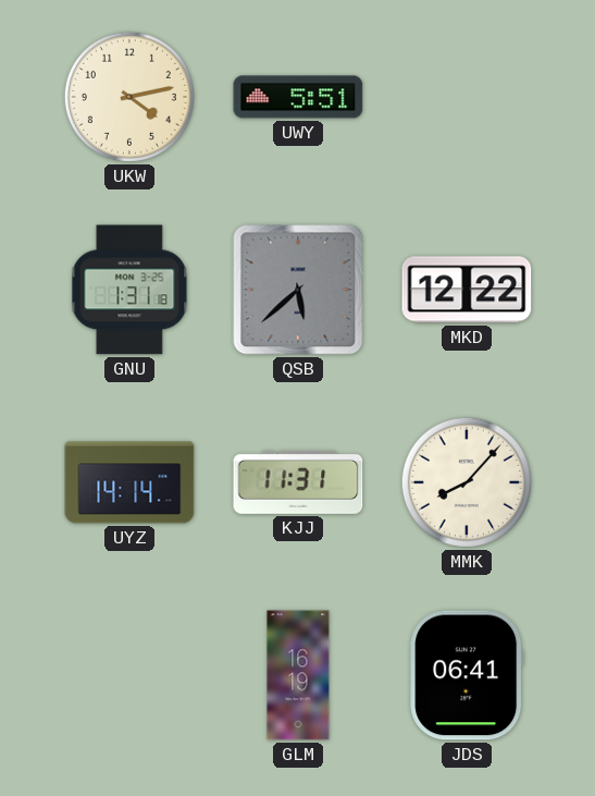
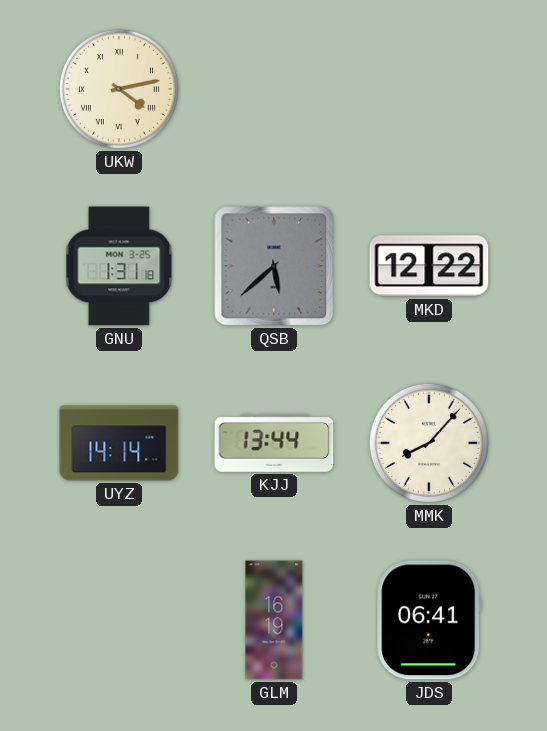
UKW numerals: Arabic -> Roman (119, 89)
UWY: 5:51 -> none (298, 97)
KJJ: 11:31 -> 13:44 (274, 443)
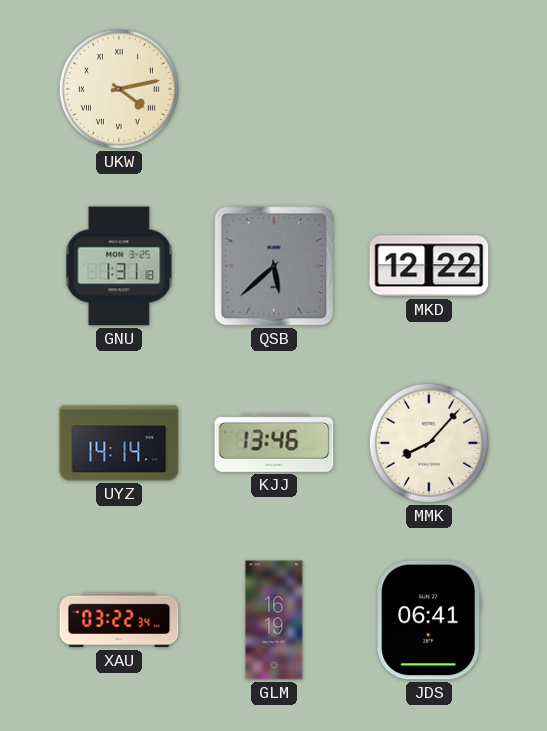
KJJ: 13:44 -> 13:46 (274, 443)
XAU: none -> 03:22 (119, 620)
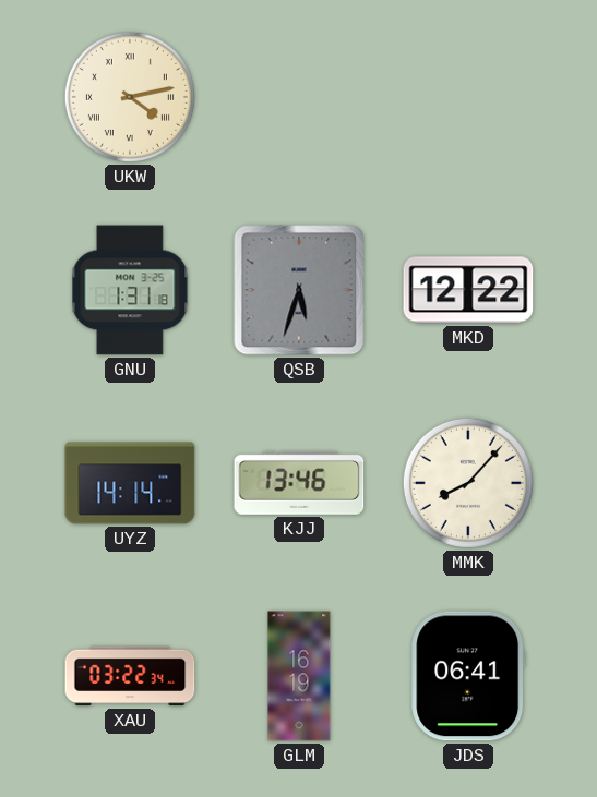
QSB: 5:38 -> 5:33 (299, 290)
